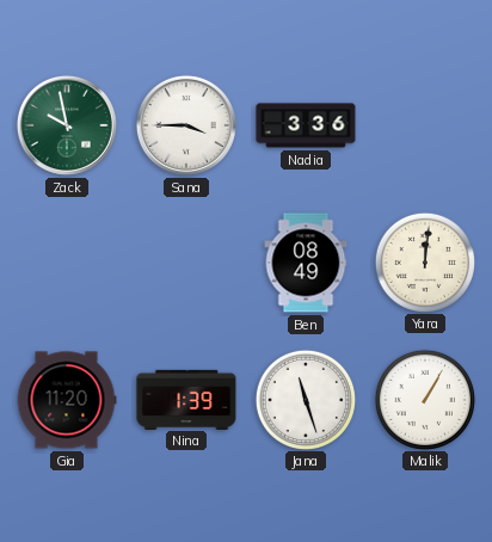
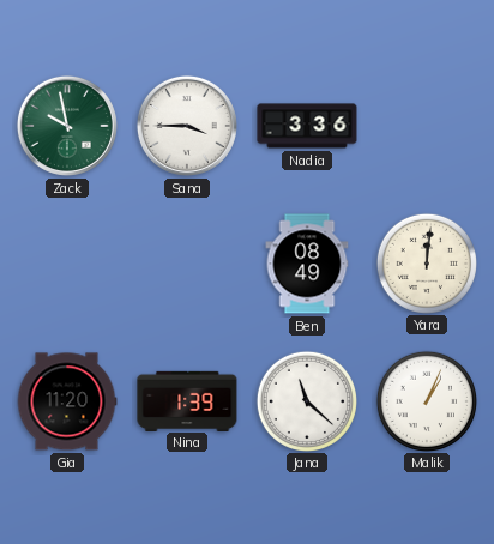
Jana: 11:27 -> 11:22 (306, 400)
Malik: 1:05 -> 1:04 (426, 400)
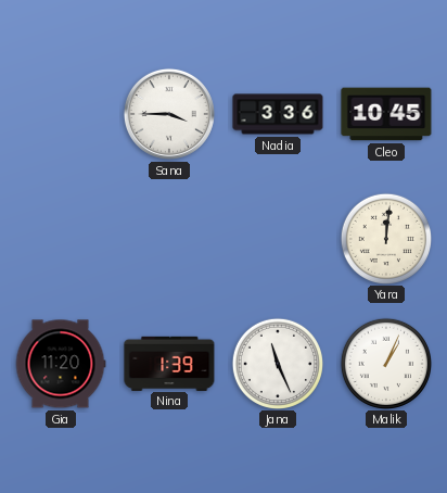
Zack: 9:58 -> none (67, 126)
Cleo: none -> 10:45 (386, 114)
Ben: 08:49 -> none (307, 264)
Jana: 11:22 -> 11:26 (277, 363)
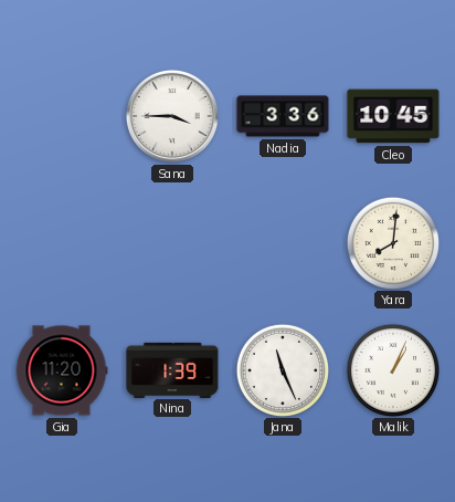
Yara: 12:01 -> 8:01 (392, 242)
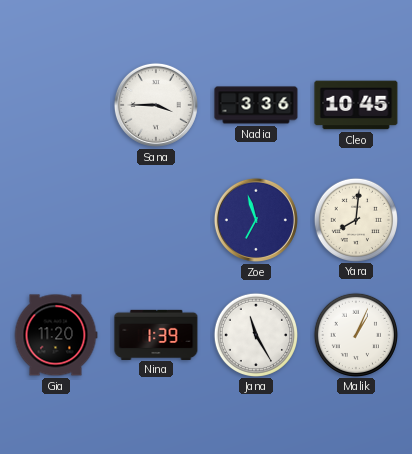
Zoe: none -> 6:57 (256, 220)
Jana: 11:26 -> 11:25 (255, 334)
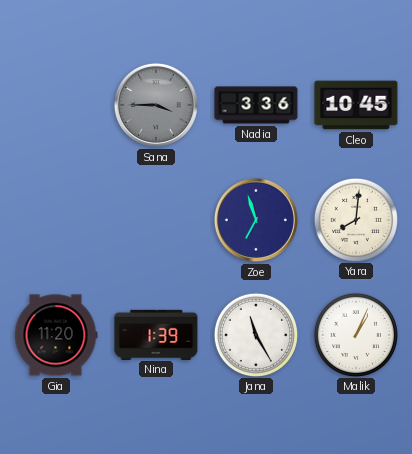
Sana dial: white -> grey (156, 105)
